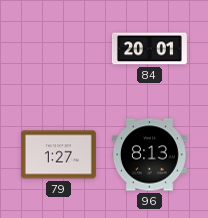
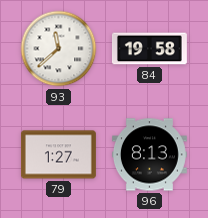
93: none -> 11:38 (59, 49)
84: 20:01 -> 19:58 (149, 49)
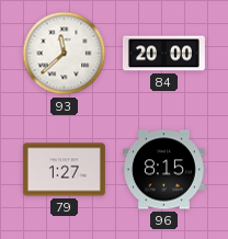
84: 19:58 -> 20:00 (163, 54)
96: 8:13 -> 8:15 (163, 170)
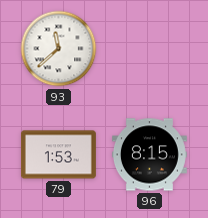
84: 20:00 -> none (163, 54)
79: 1:27 -> 1:53 (58, 155)
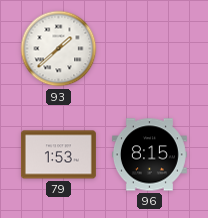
93: 11:38 -> 1:38 (59, 49)
